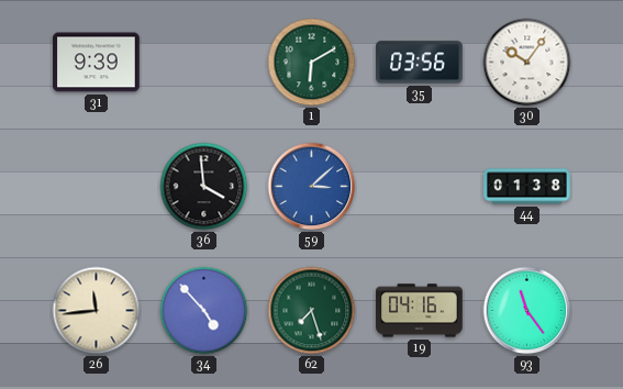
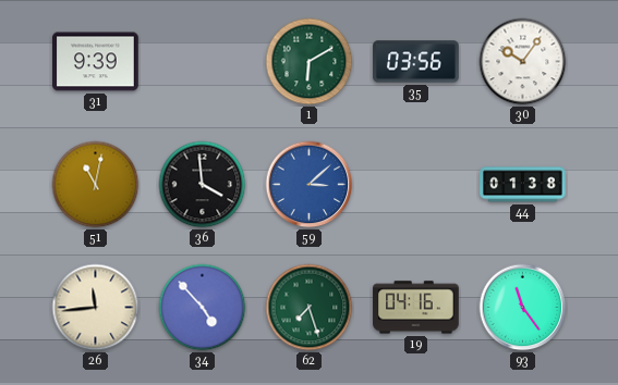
51: none -> 11:02 (96, 185)
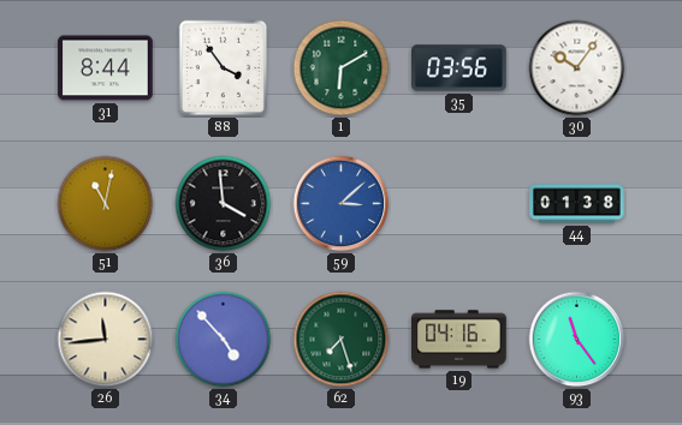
31: 9:39 -> 8:44 (106, 68)
88: none -> 3:54 (224, 68)
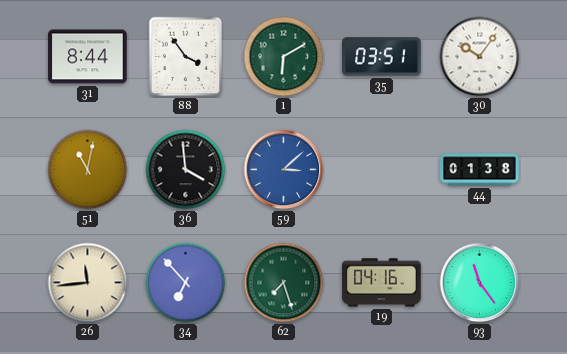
35: 03:56 -> 03:51 (382, 57)
34: 4:53 -> 6:53 (186, 283)
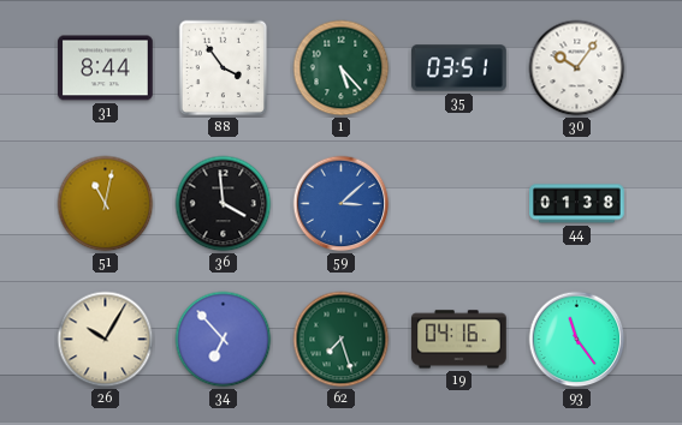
1: 6:10 -> 5:23 (342, 68)
26: 11:44 -> 10:05 (106, 340)
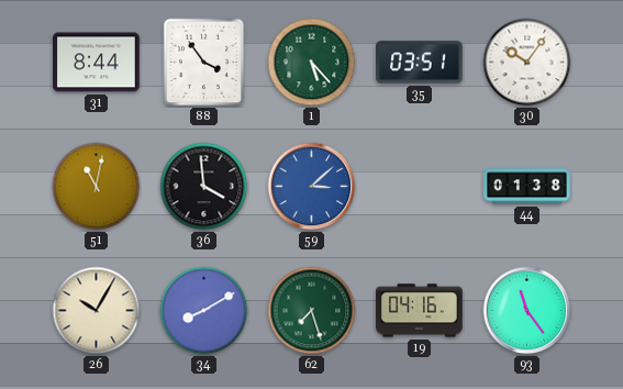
34: 6:53 -> 8:10 (204, 311)
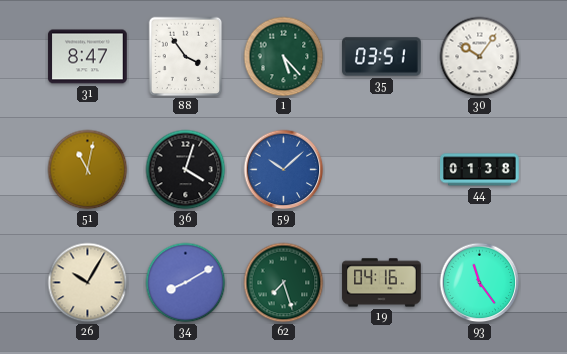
31: 8:44 -> 8:47 (88, 57)
36: 3:59 -> 4:03 (186, 170)
59: 3:08 -> 10:08 (284, 170)
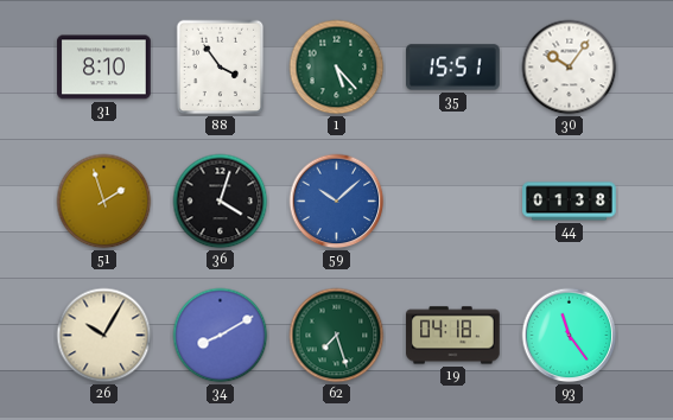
31: 8:47 -> 8:10 (104, 68)
35: 03:51 -> 15:51 (453, 68)
51: 11:02 -> 1:57 (104, 202)
19: 04:16 -> 04:18 (453, 336)
